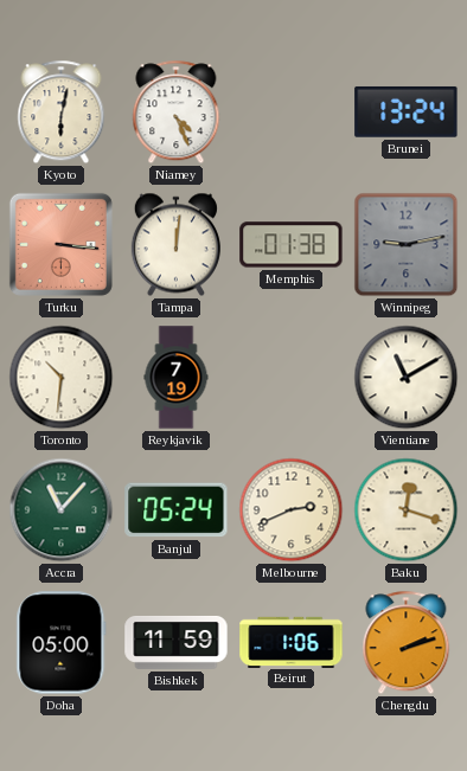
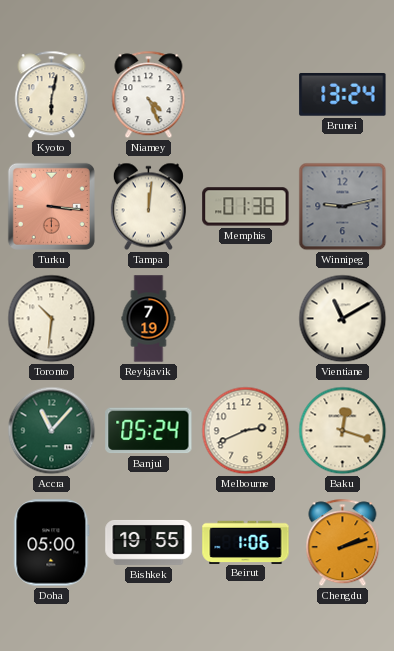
Bishkek: 11:59 -> 19:55 (149, 542)
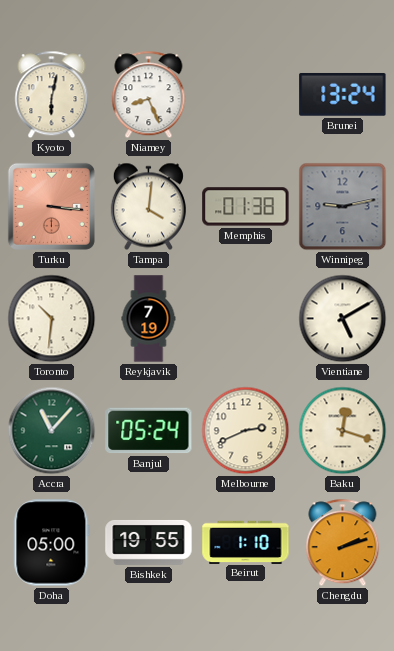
Niamey: 4:26 -> 8:26 (149, 95)
Tampa: 12:01 -> 4:01 (148, 207)
Vientiane: 11:10 -> 5:10 (343, 319)
Beirut: 1:06 -> 1:10 (246, 542)
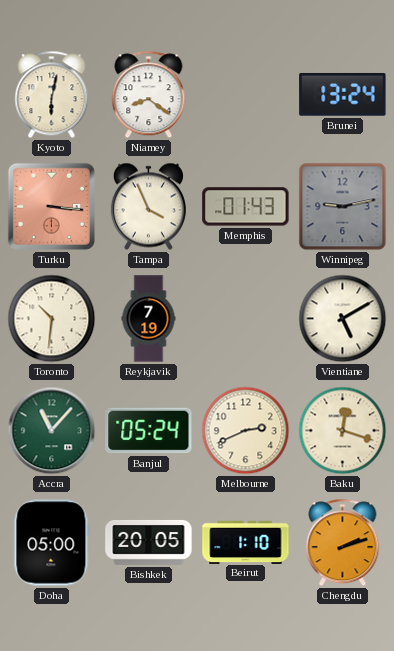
Niamey: 8:26 -> 8:21 (149, 95)
Tampa: 4:01 -> 3:56 (148, 207)
Memphis: 01:38 -> 01:43 (246, 207)
Bishkek: 19:55 -> 20:05 (149, 542)
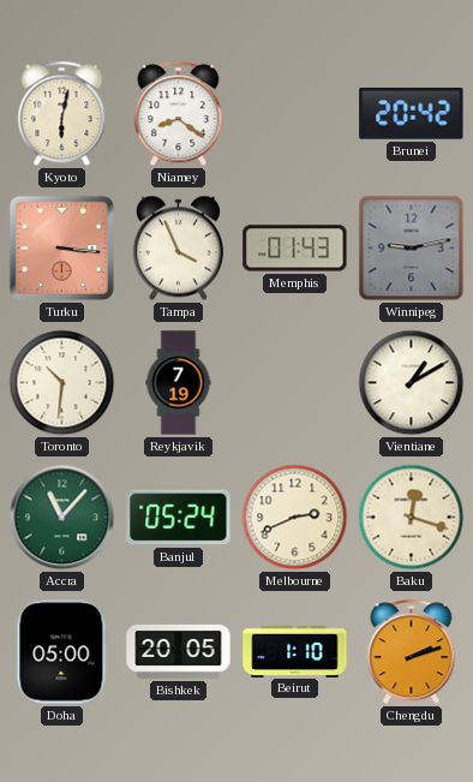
Brunei: 13:24 -> 20:42 (412, 113)
Vientiane: 5:10 -> 1:10 (412, 383)
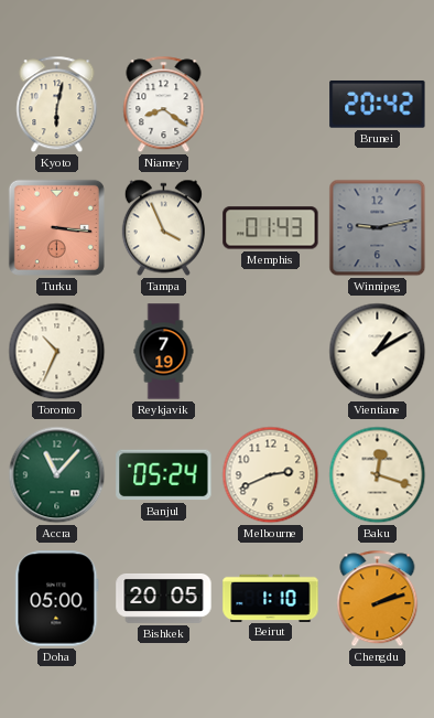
Toronto: 10:31 -> 10:34 (57, 352)
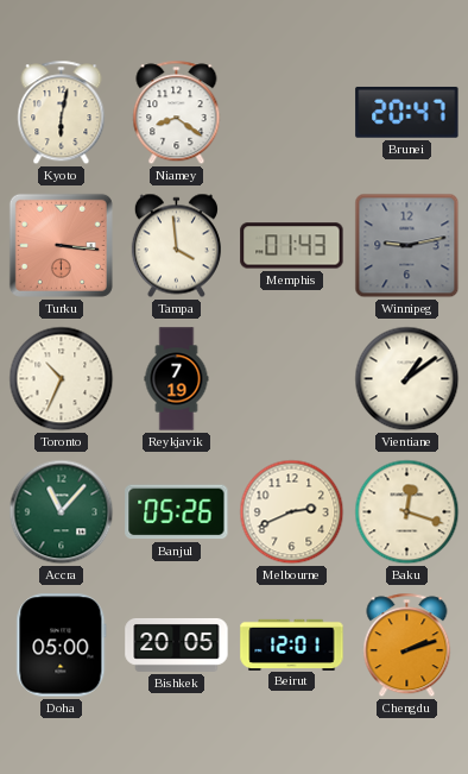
Brunei: 20:42 -> 20:47 (407, 112)
Tampa: 3:56 -> 3:59 (176, 246)
Vientiane: 1:10 -> 1:09 (407, 379)
Banjul: 05:24 -> 05:26 (177, 512)
Beirut: 1:10 -> 12:01 (292, 644)
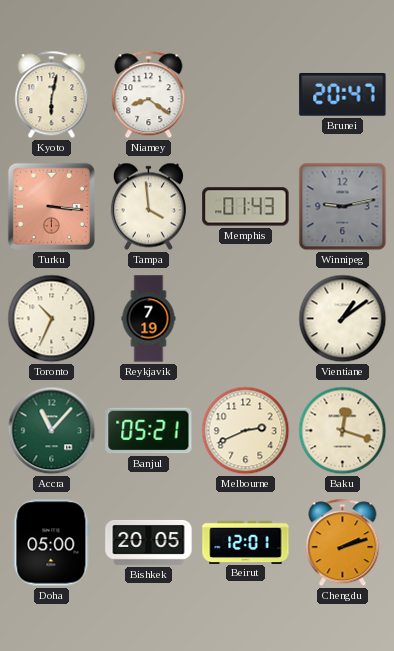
Banjul: 05:26 -> 05:21 (149, 431)
